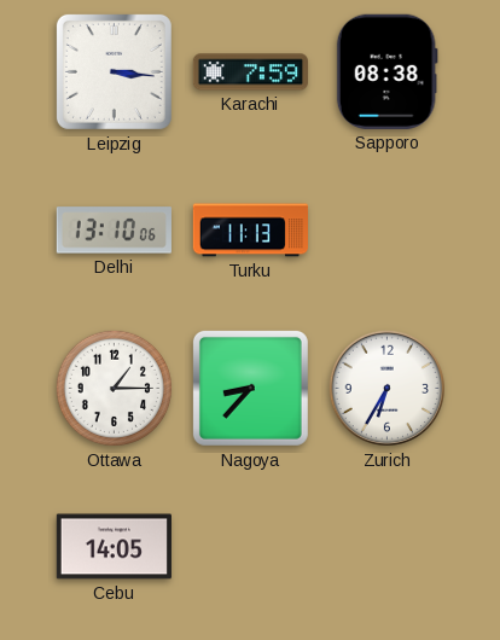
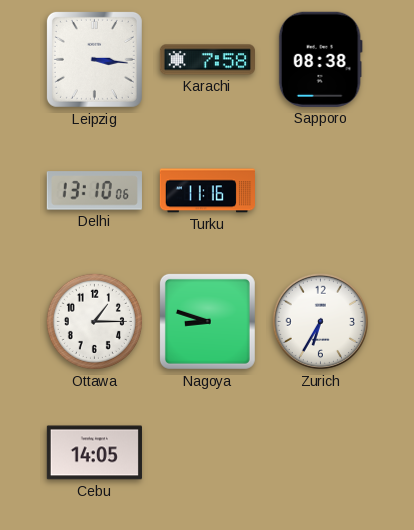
Karachi: 7:59 -> 7:58 (207, 60)
Turku: 11:13 -> 11:16 (207, 191)
Nagoya: 8:37 -> 8:48 (207, 321)
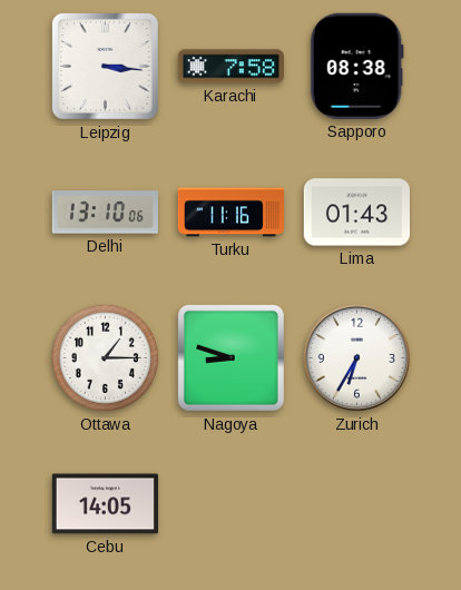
Lima: none -> 01:43 (356, 213)
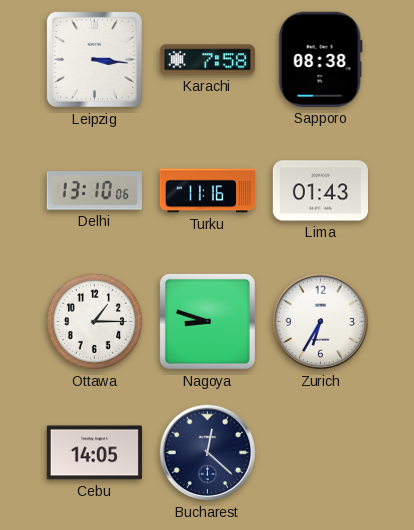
Bucharest: none -> 12:22 (208, 453)
